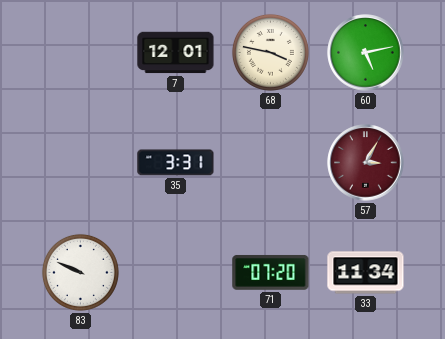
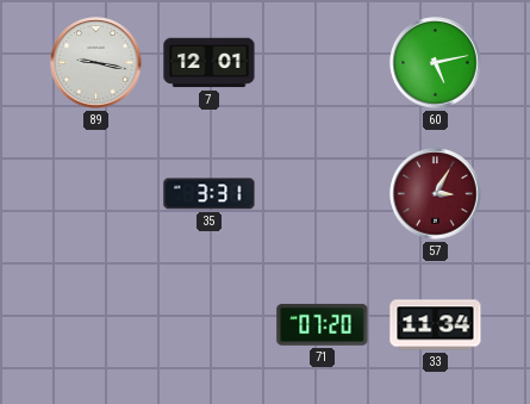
89: none -> 9:17 (96, 63)
68: 3:47 -> none (270, 52)
83: 9:49 -> none (80, 272)
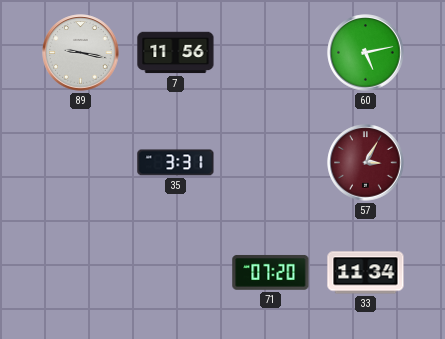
7: 12:01 -> 11:56 (176, 53)
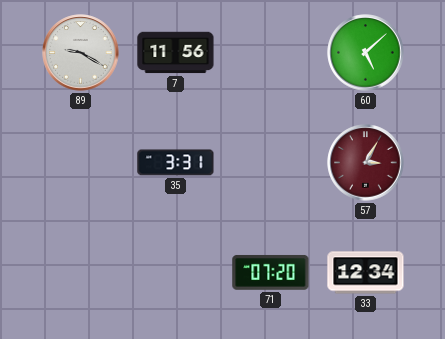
89: 9:17 -> 9:20 (81, 53)
60: 5:13 -> 5:08 (366, 53)
33: 11:34 -> 12:34 (366, 273)
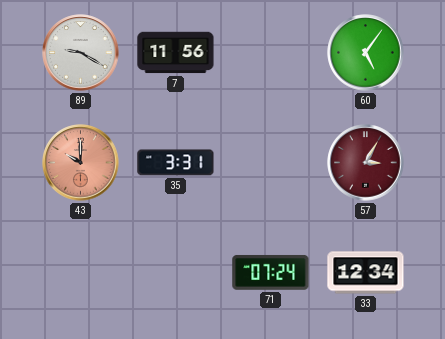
60: 5:08 -> 5:06 (366, 53)
43: none -> 10:00 (81, 163)
71: 07:20 -> 07:24 (271, 272)
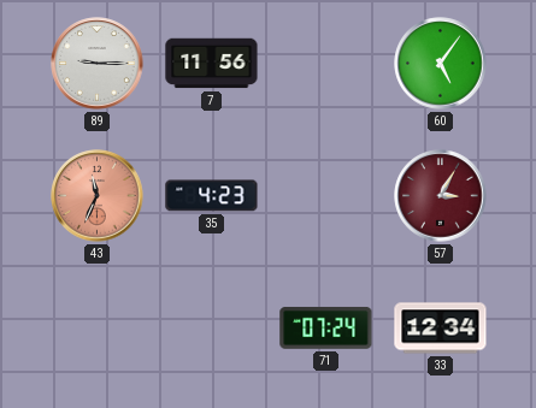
89: 9:20 -> 9:15 (98, 64)
43: 10:00 -> 11:34 (98, 196)
35: 3:31 -> 4:23 (212, 196)
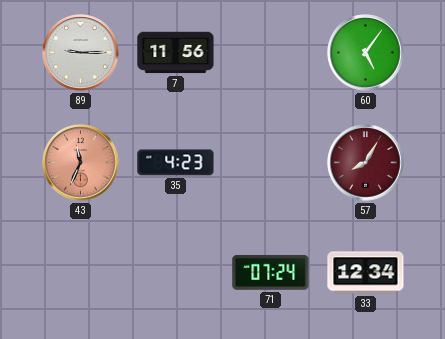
57: 3:05 -> 8:05 (366, 163)
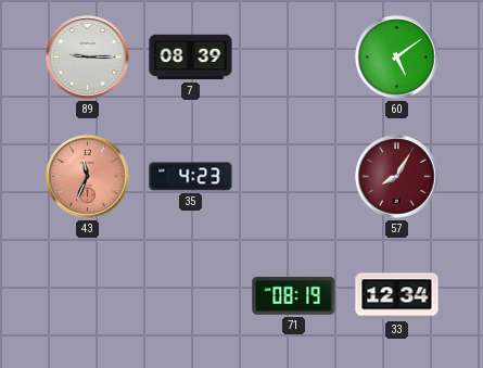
7: 11:56 -> 08:39 (191, 58)
60: 5:06 -> 5:09 (397, 58)
71: 07:24 -> 08:19 (294, 295)
